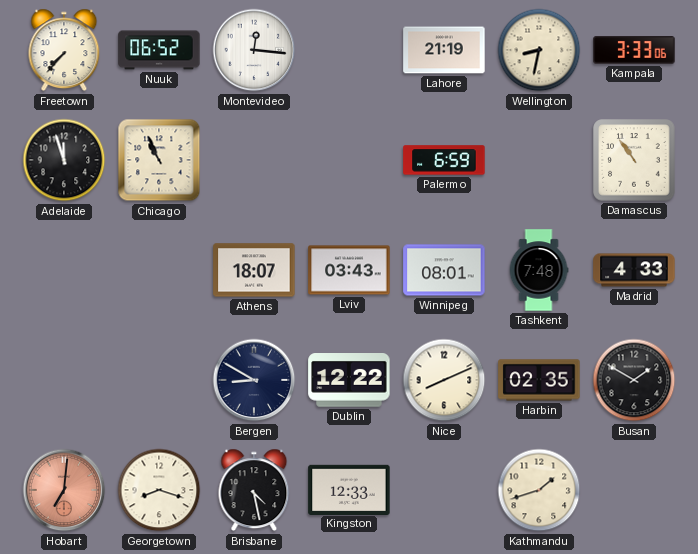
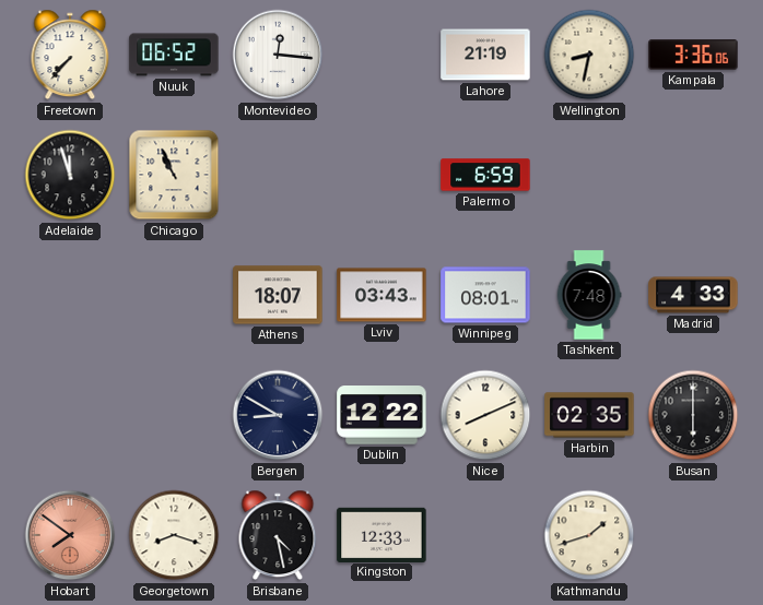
Kampala: 3:33 -> 3:36 (693, 55)
Damascus: 10:54 -> none (634, 160)
Busan: 1:50 -> 6:00 (693, 415)
Hobart: 7:01 -> 7:51 (70, 535)
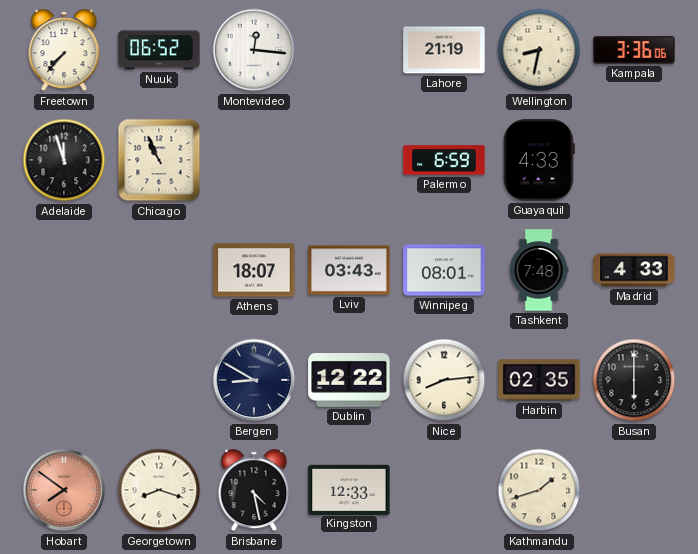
Guayaquil: none -> 4:33 (539, 160)
Nice: 8:11 -> 8:14 (444, 380)
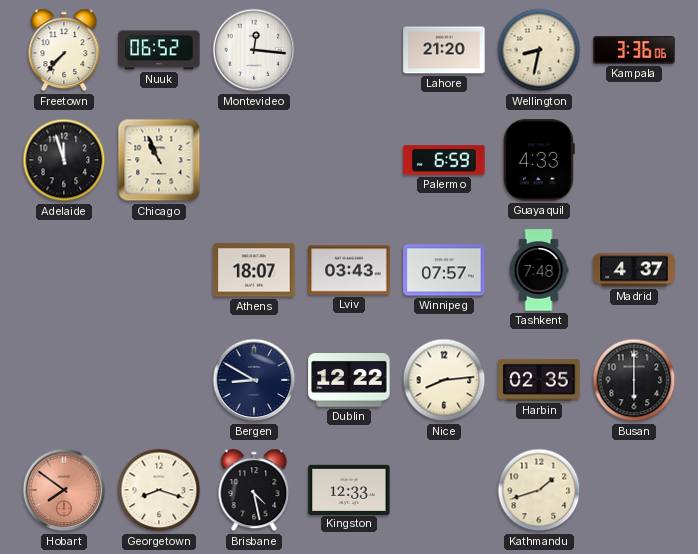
Lahore: 21:19 -> 21:20 (444, 50)
Winnipeg: 08:01 -> 07:57 (444, 270)
Madrid: 4:33 -> 4:37 (634, 270)
